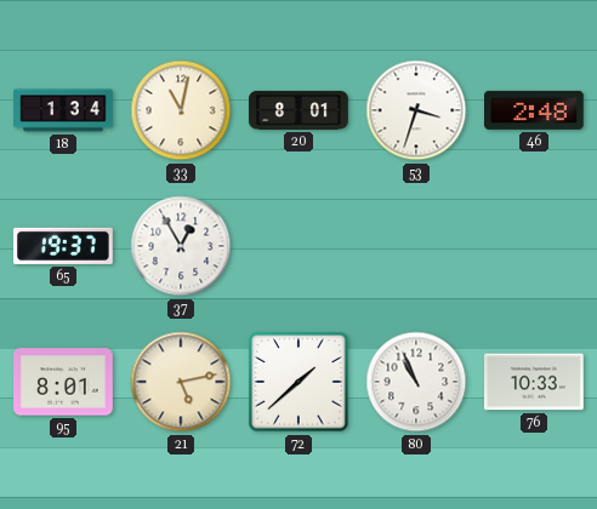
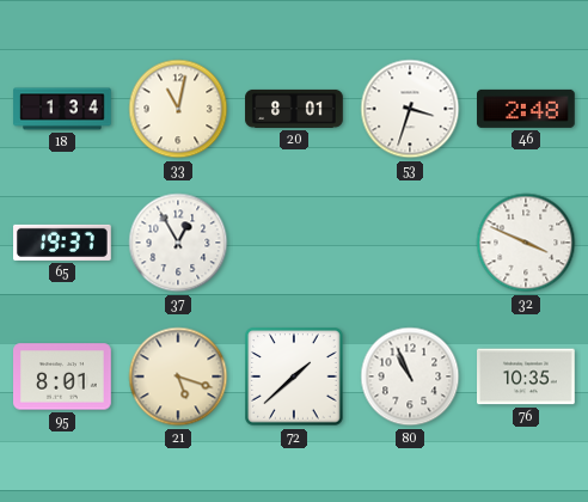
32: none -> 3:49 (526, 243)
21: 5:13 -> 5:18 (178, 376)
76: 10:33 -> 10:35 (527, 376)
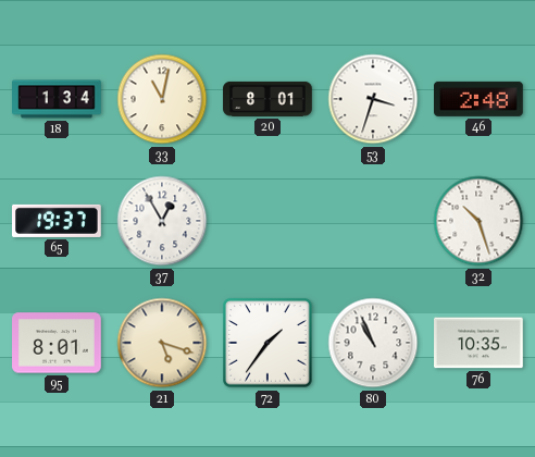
32: 3:49 -> 10:27 (478, 221)
72: 1:38 -> 1:36 (267, 343)
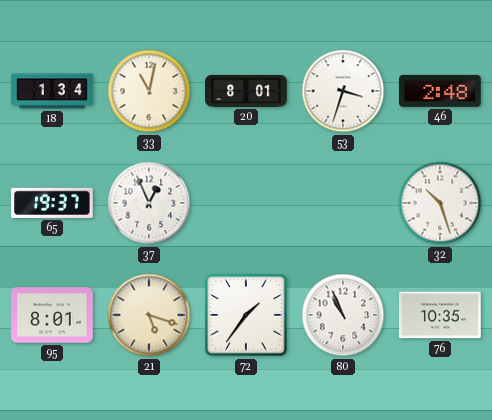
37: 12:55 -> 12:56 (149, 203)
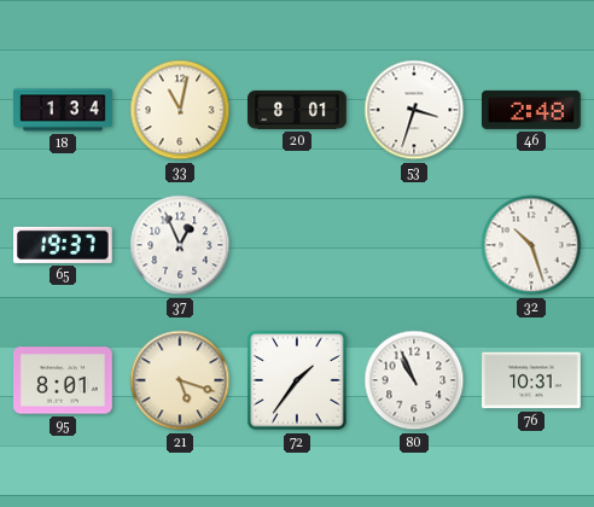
76: 10:35 -> 10:31 (532, 380)
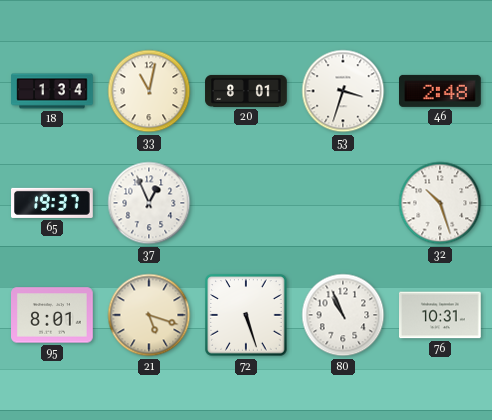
72: 1:36 -> 5:27 (246, 315)
